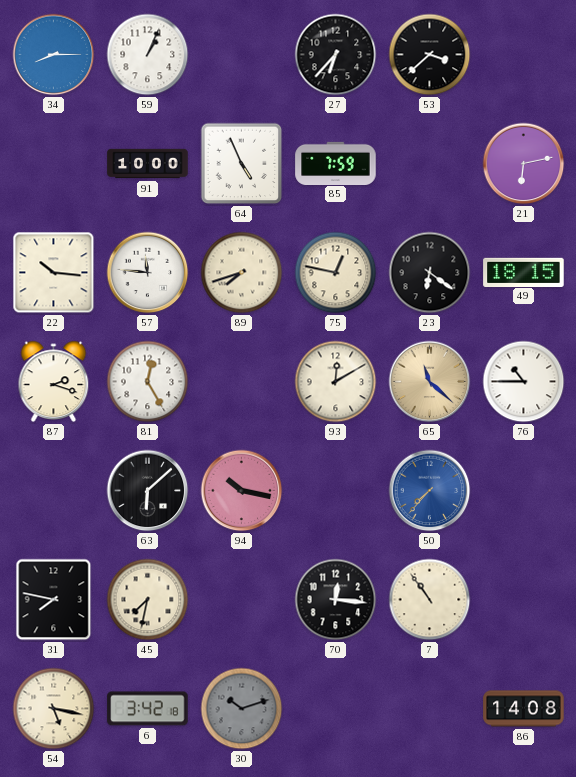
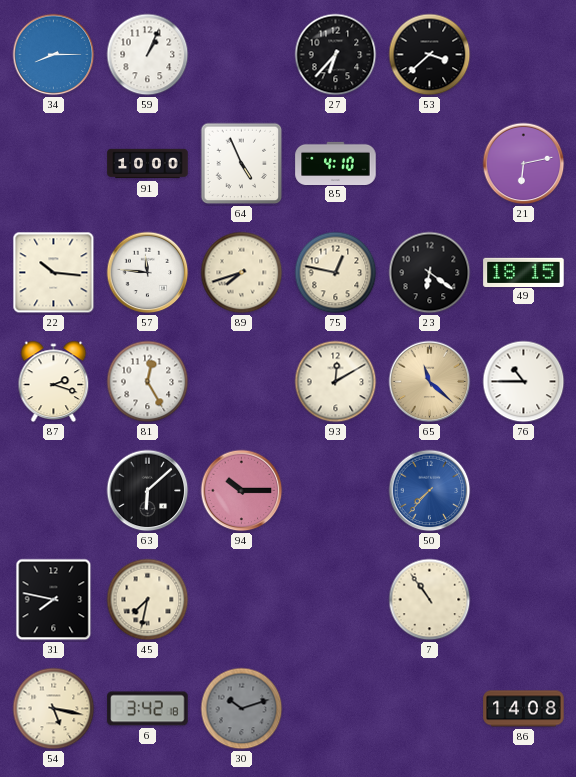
85: 7:59 -> 4:10 (336, 163)
94: 10:17 -> 10:15 (242, 491)
70: 12:16 -> none (336, 600)
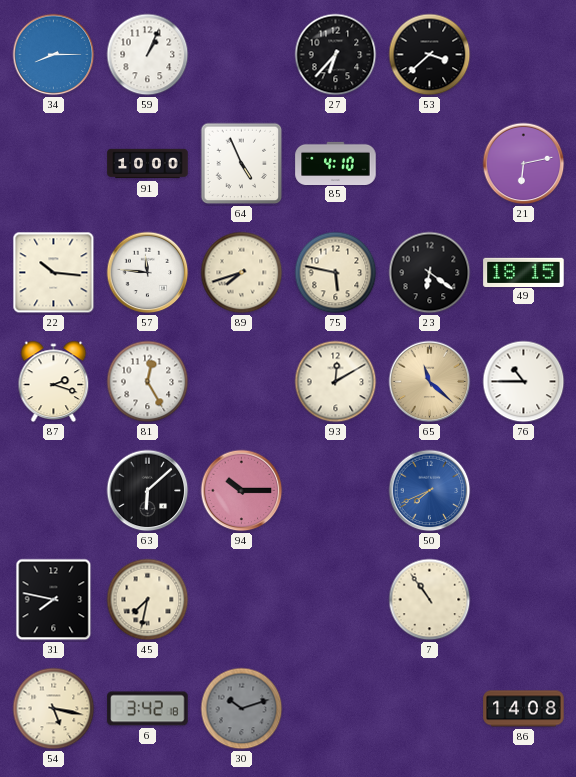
75: 12:47 -> 5:47 (336, 273)
50: 7:37 -> 7:41 (430, 491)
